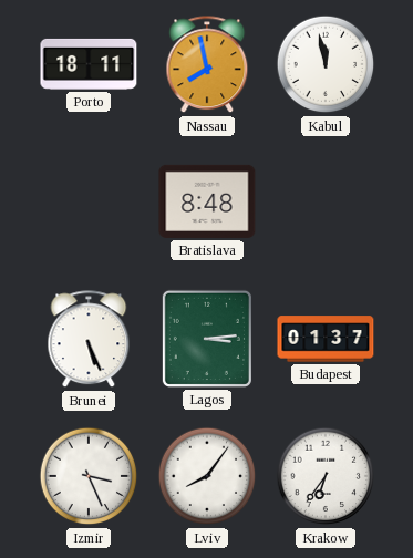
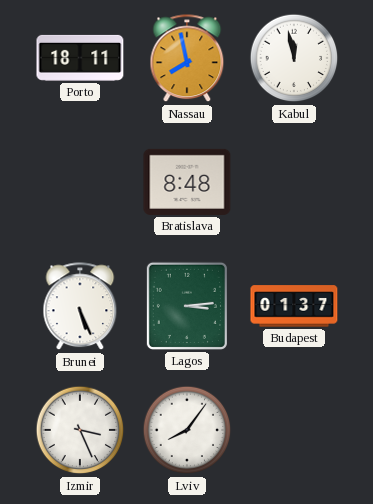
Krakow: 6:36 -> none (326, 476)
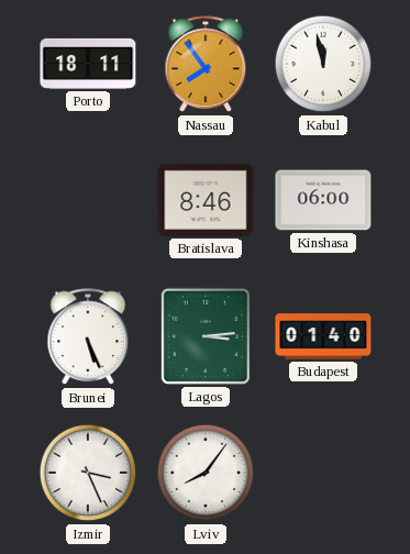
Nassau: 7:58 -> 7:54 (206, 65)
Bratislava: 8:48 -> 8:46 (206, 200)
Kinshasa: none -> 06:00 (323, 200)
Budapest: 01:37 -> 01:40 (323, 336)
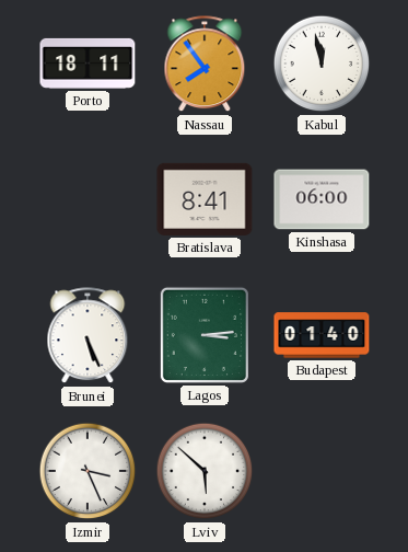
Bratislava: 8:46 -> 8:41 (205, 199)
Lviv: 8:06 -> 5:52 (205, 471)
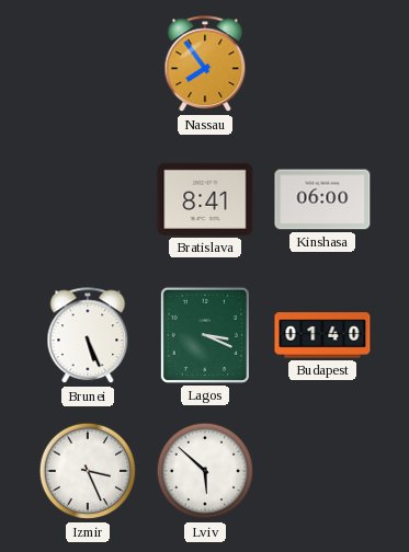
Porto: 18:11 -> none (88, 64)
Kabul: 11:58 -> none (322, 64)
Lagos: 3:14 -> 3:19 (205, 335)
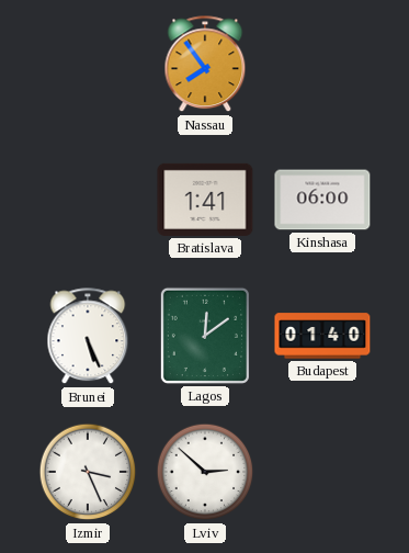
Bratislava: 8:41 -> 1:41 (205, 200)
Lagos: 3:19 -> 12:09 (205, 336)
Lviv: 5:52 -> 2:52 (205, 472)
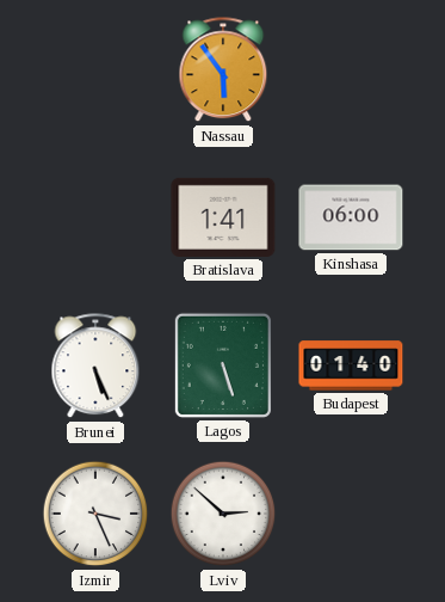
Nassau: 7:54 -> 5:54 (223, 70)
Lagos: 12:09 -> 5:27 (223, 365)
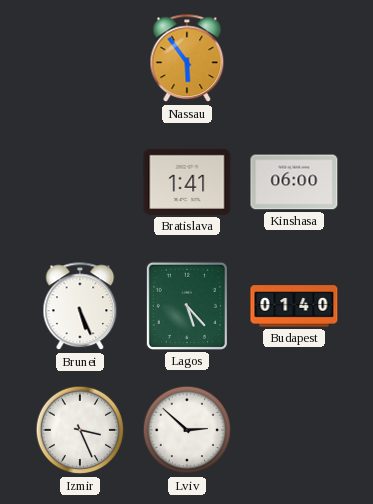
Lagos: 5:27 -> 5:23 (187, 306)
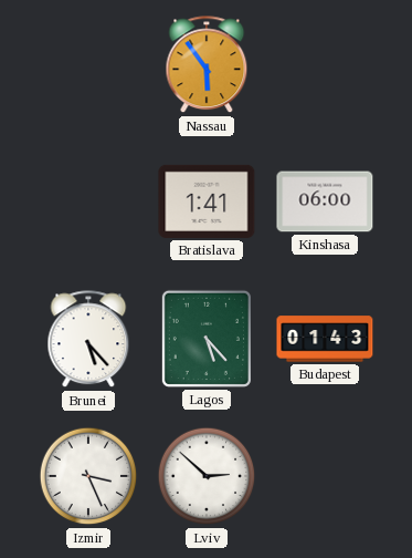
Brunei: 5:26 -> 5:23 (88, 340)
Budapest: 01:40 -> 01:43 (325, 339)
